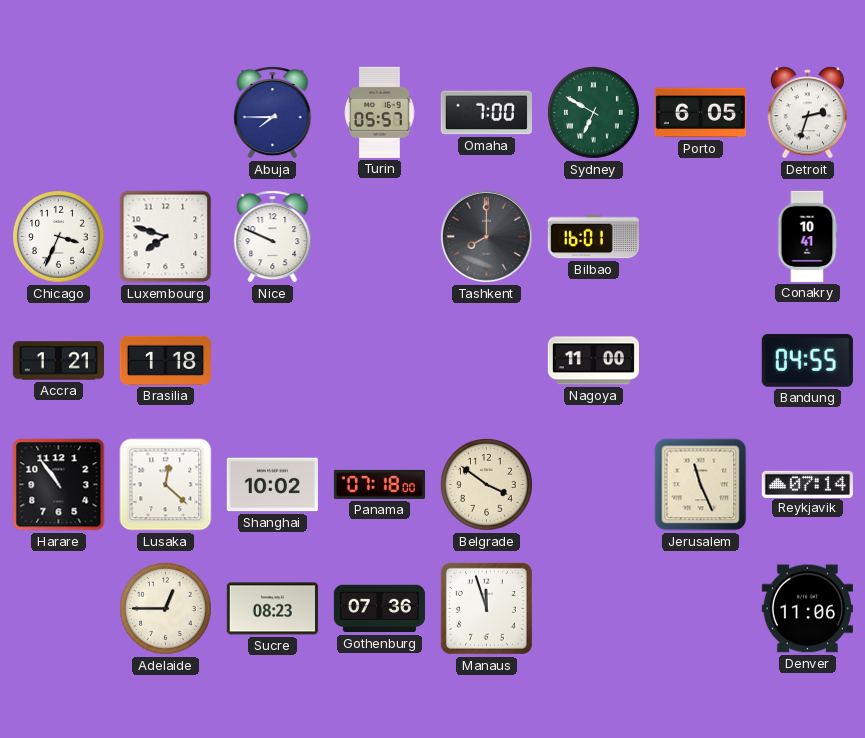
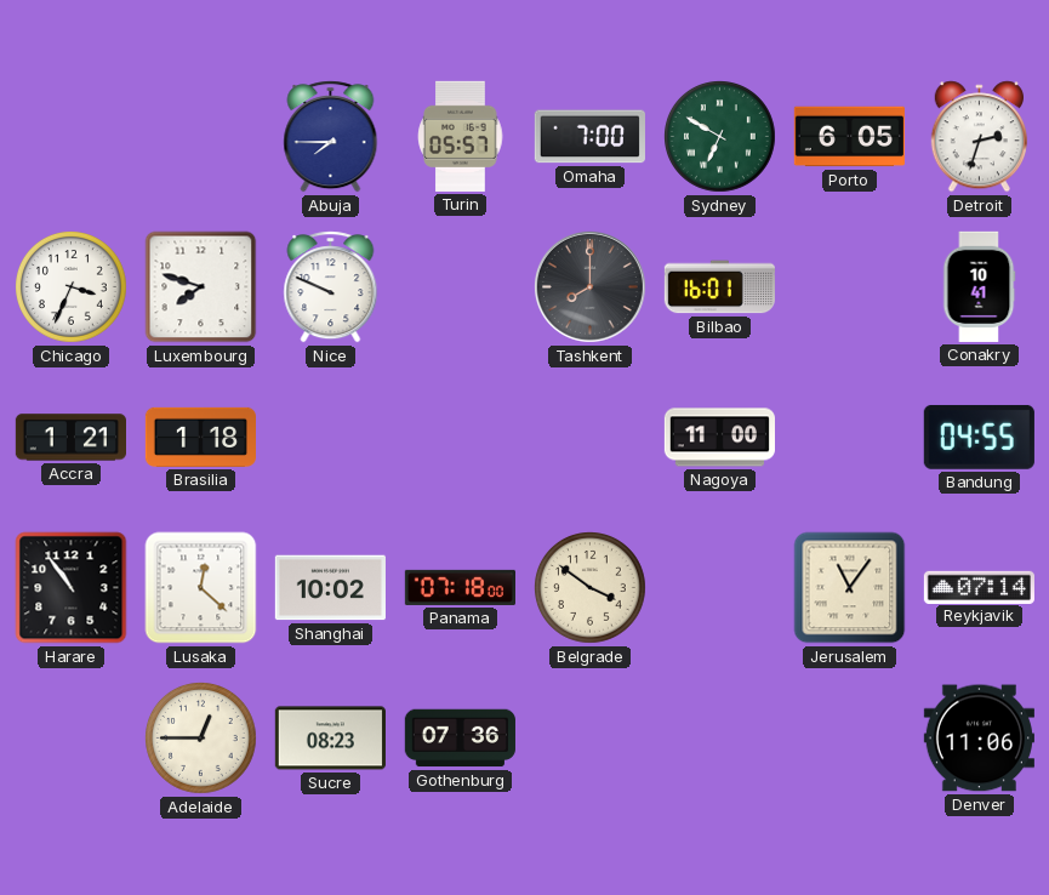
Jerusalem: 11:26 -> 11:06 (850, 588)
Manaus: 11:57 -> none (486, 608)
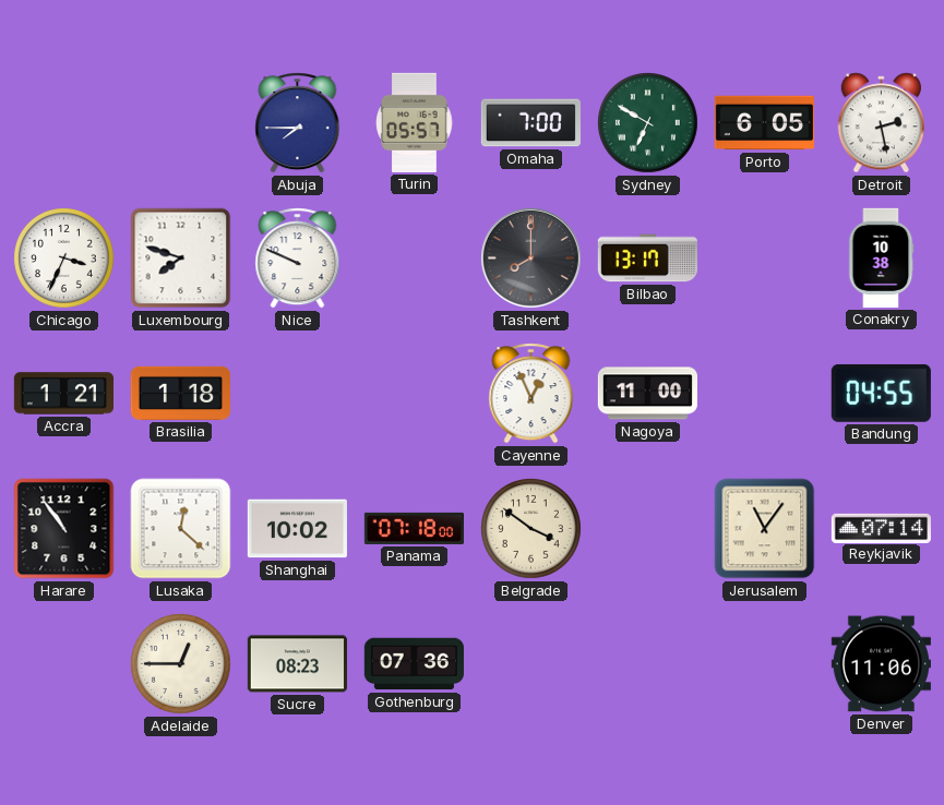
Detroit: 2:33 -> 2:28 (881, 123)
Bilbao: 16:01 -> 13:17 (647, 259)
Conakry: 10:41 -> 10:38 (881, 257)
Cayenne: none -> 12:56 (531, 394)
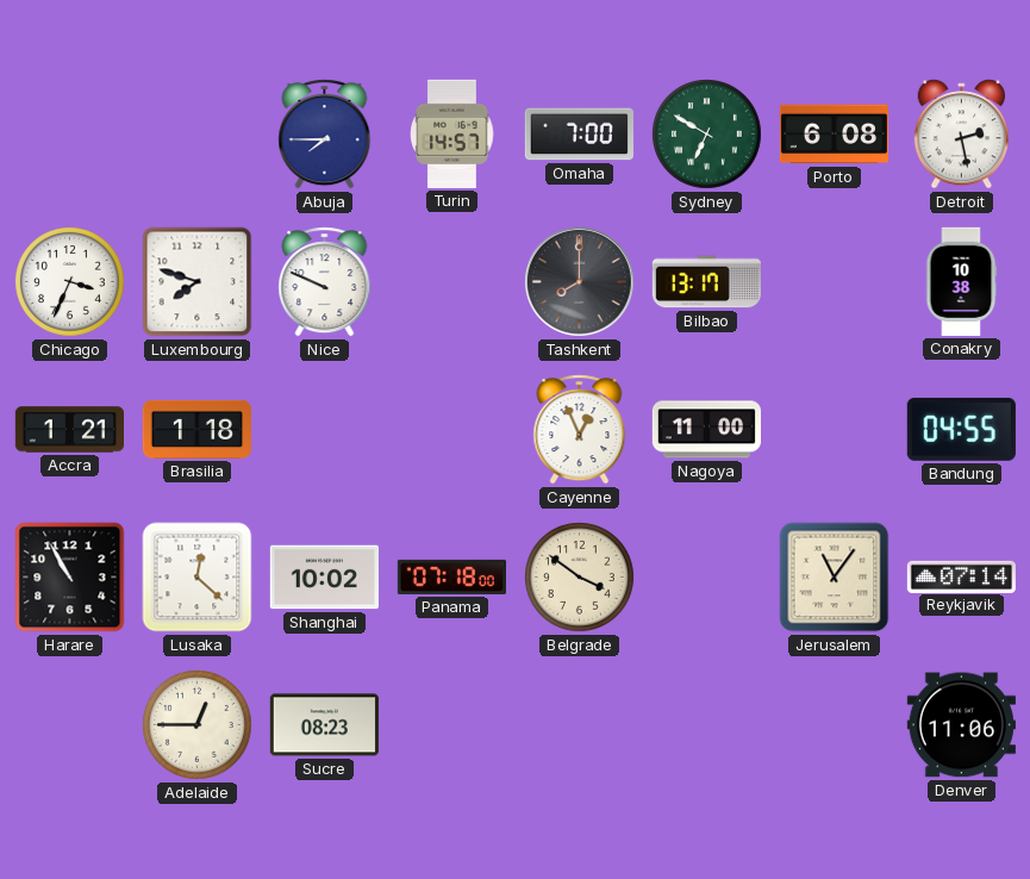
Turin: 05:57 -> 14:57 (452, 133)
Porto: 6:05 -> 6:08 (834, 135)
Harare: 10:54 -> 10:55 (70, 578)
Gothenburg: 07:36 -> none (414, 664)
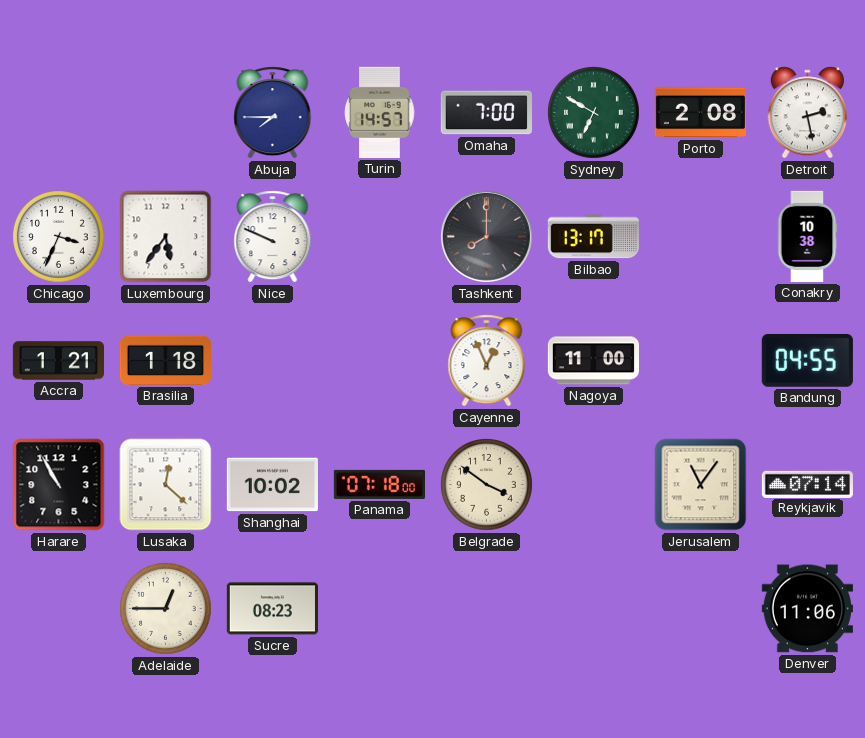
Porto: 6:08 -> 2:08 (700, 113)
Luxembourg: 7:48 -> 5:36 (166, 237)
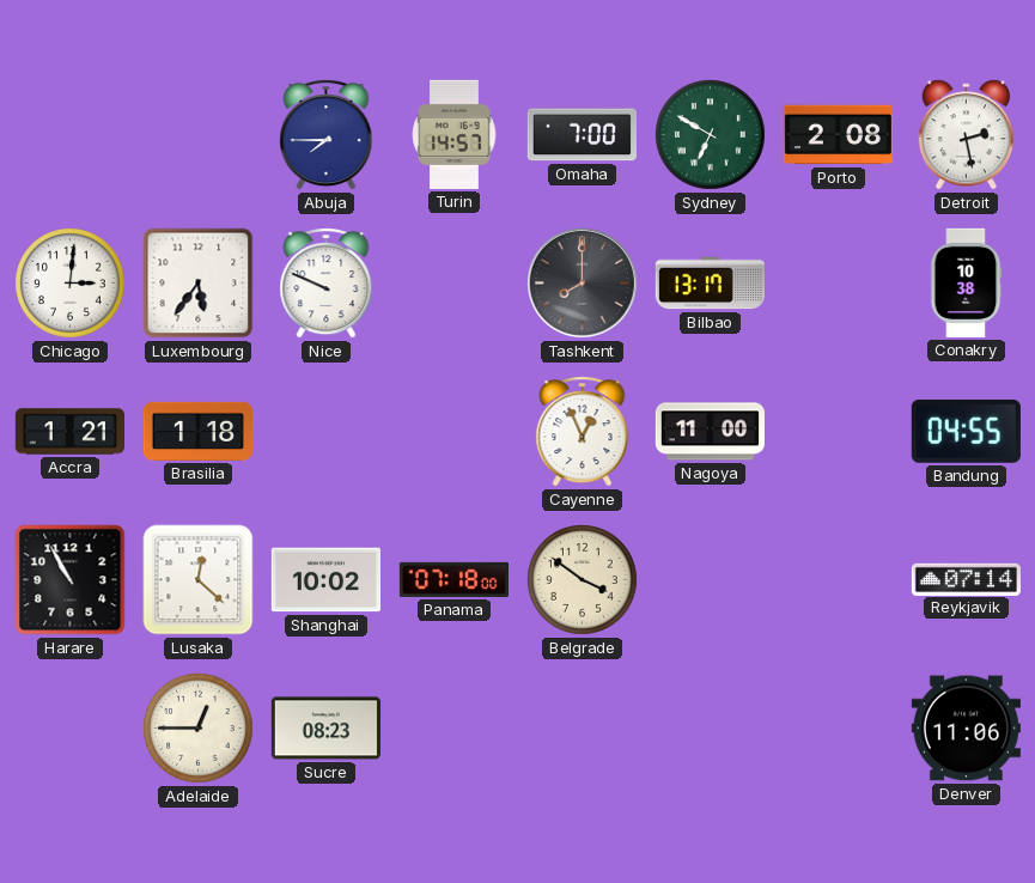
Chicago: 3:34 -> 3:01 (71, 284)
Jerusalem: 11:06 -> none (701, 485)
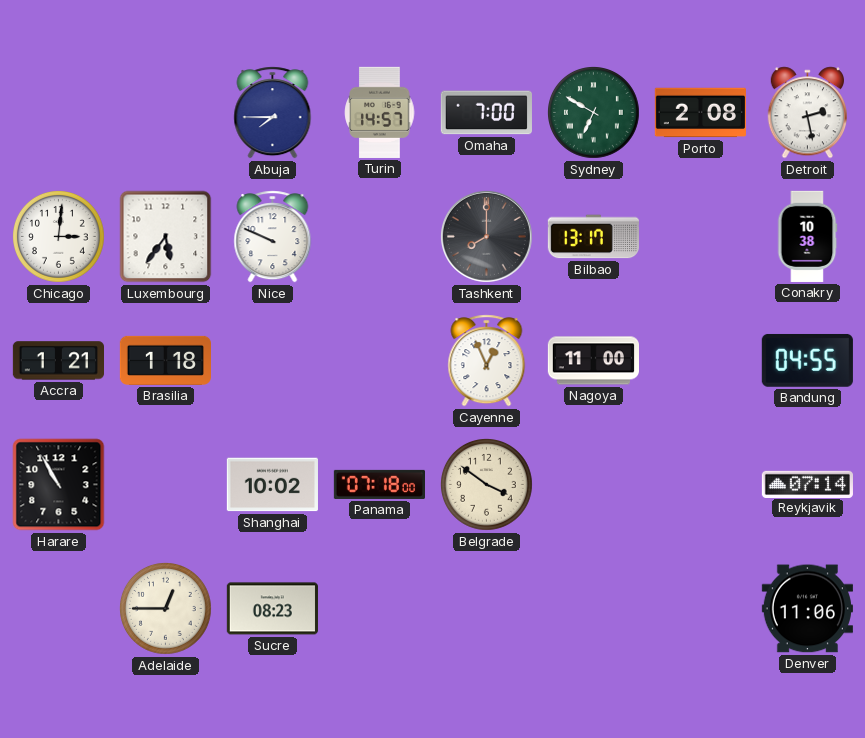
Lusaka: 12:22 -> none (199, 580)
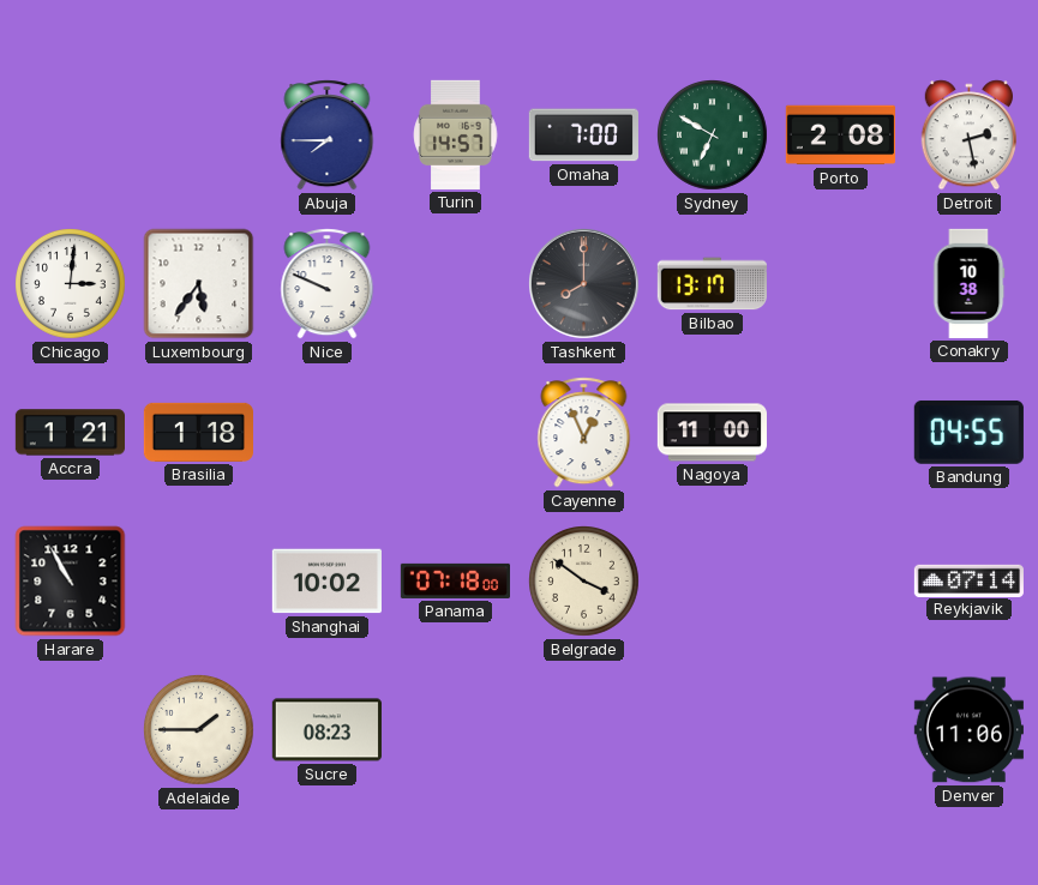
Adelaide: 12:45 -> 1:45 (199, 730)
